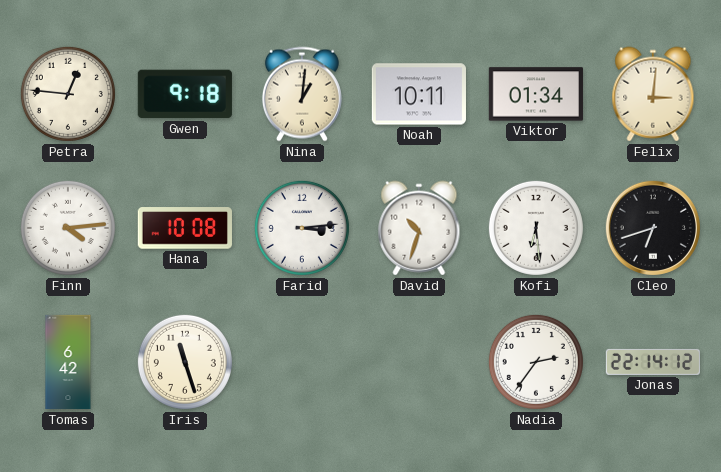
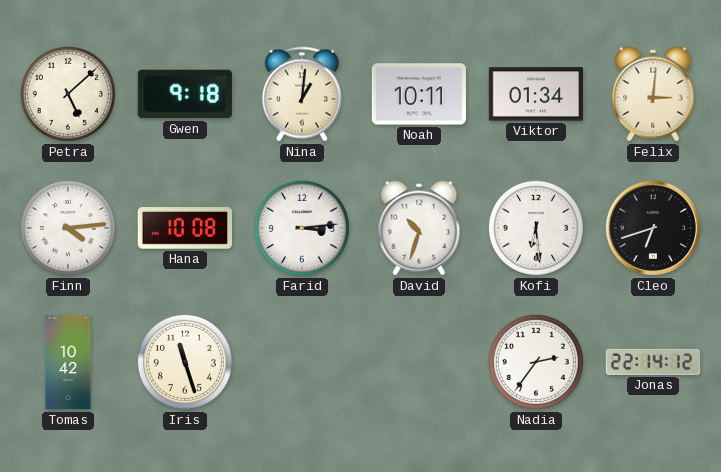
Petra: 12:46 -> 5:08 (68, 94)
Tomas: 6:42 -> 10:42 (68, 362)
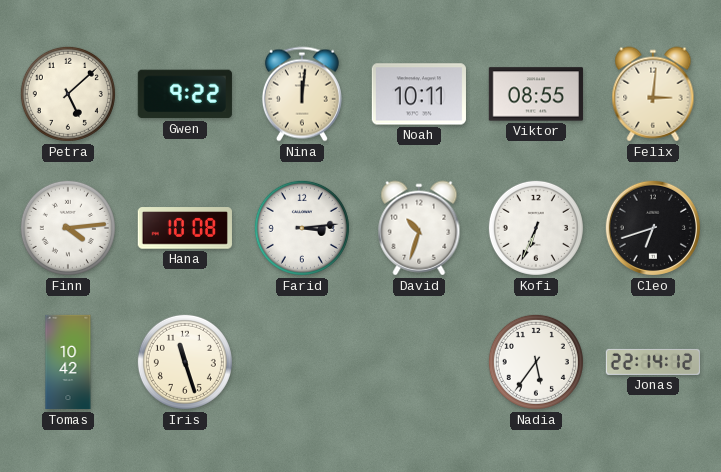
Gwen: 9:18 -> 9:22 (185, 94)
Nina: 1:01 -> 12:01 (302, 94)
Viktor: 01:34 -> 08:55 (536, 94)
Kofi: 6:29 -> 6:34 (536, 228)
Nadia: 2:36 -> 5:36 (536, 362)
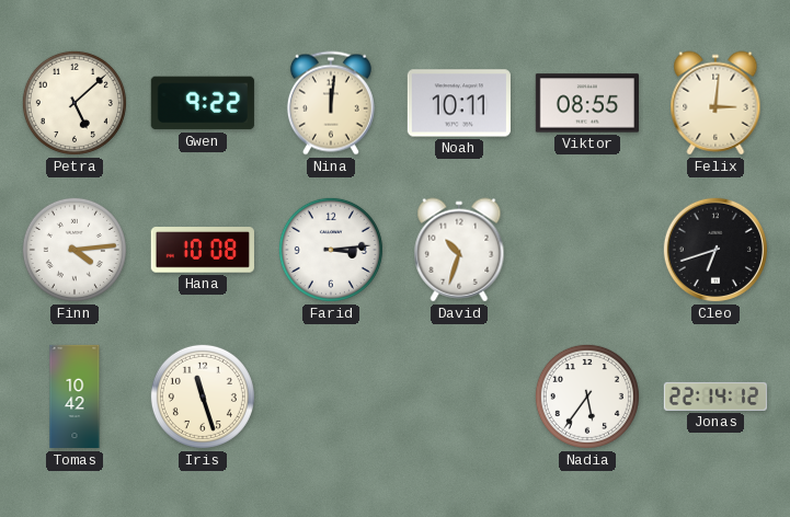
Kofi: 6:34 -> none (536, 228)
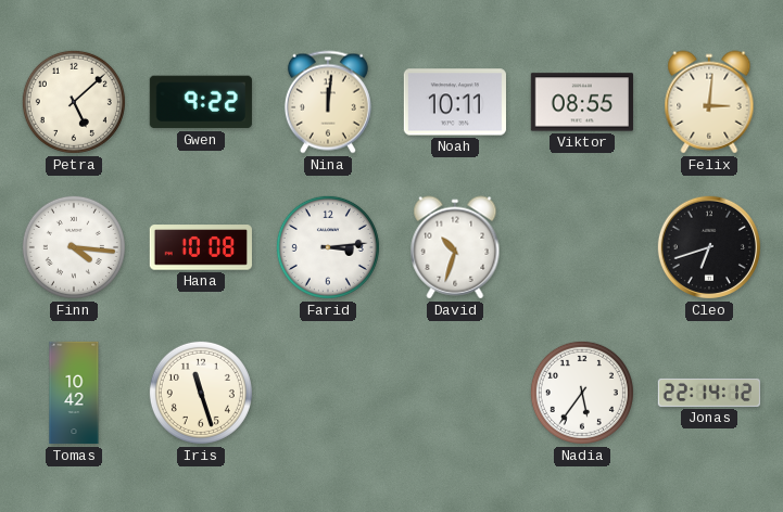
Finn: 4:14 -> 4:16 (74, 247)
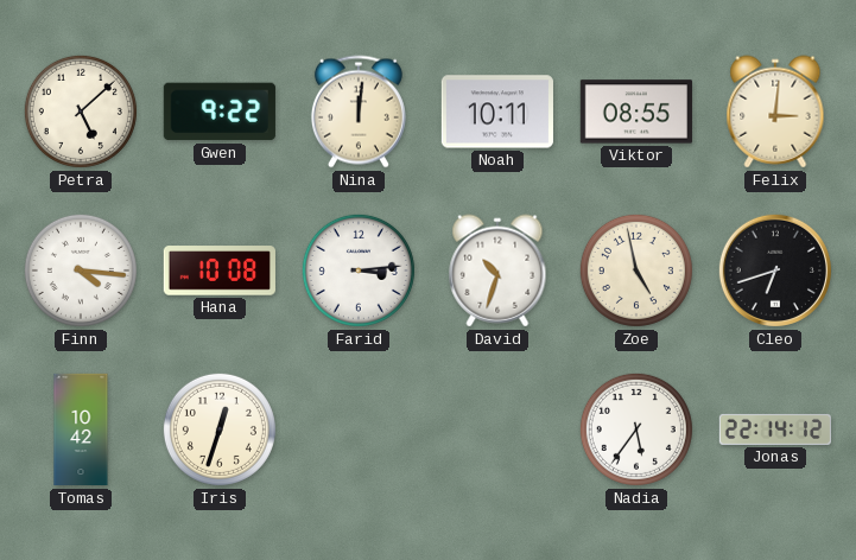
Zoe: none -> 4:58 (636, 271)
Iris: 11:27 -> 12:33 (220, 429)
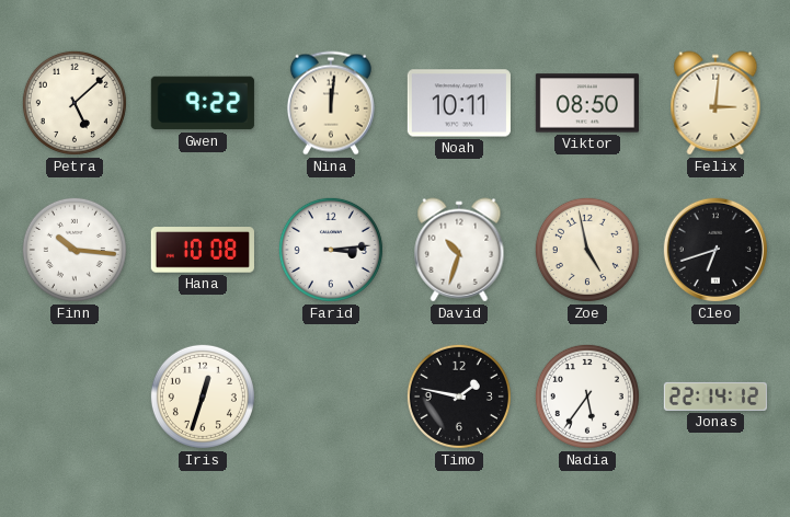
Viktor: 08:55 -> 08:50 (587, 103)
Finn: 4:16 -> 10:16 (75, 250)
Tomas: 10:42 -> none (81, 429)
Timo: none -> 1:47 (459, 397)
